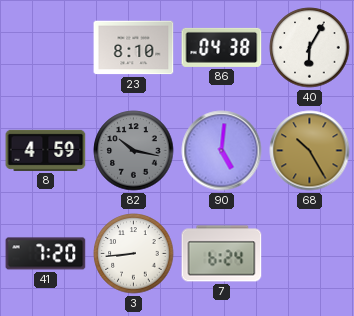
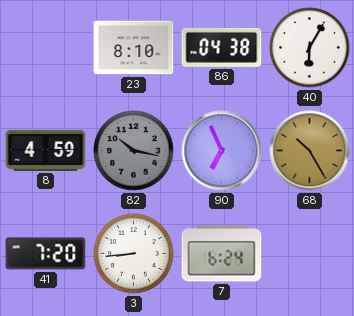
90: 5:01 -> 6:56 (222, 151)
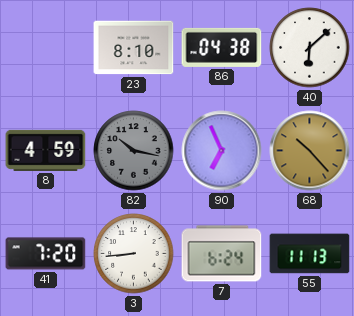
40: 6:05 -> 6:08 (310, 48)
68: 10:25 -> 10:23 (310, 151)
55: none -> 11:13 (310, 254)
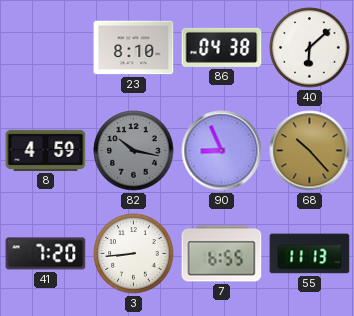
90: 6:56 -> 8:56 (222, 151)
7: 6:24 -> 6:55 (222, 254)
